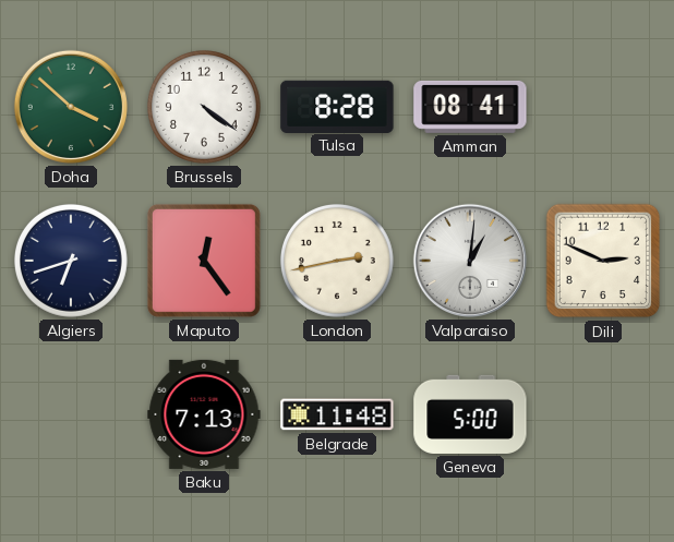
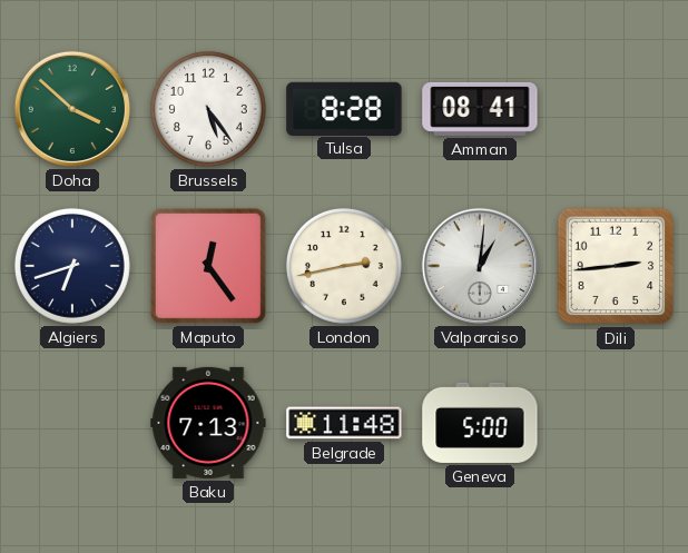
Brussels: 4:21 -> 5:24 (208, 109)
Dili: 2:49 -> 2:44 (616, 266)
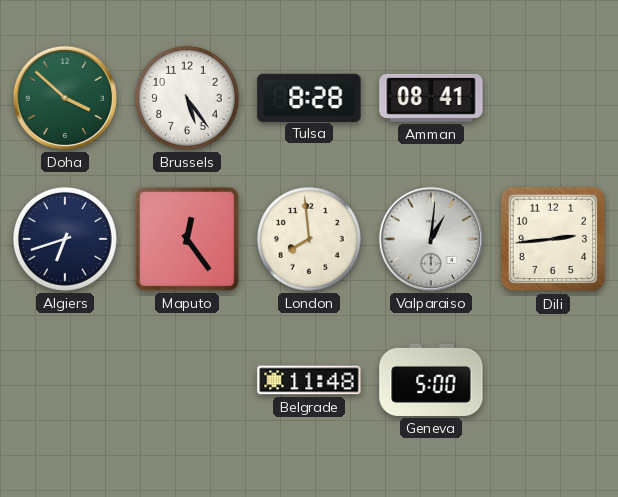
London: 2:43 -> 7:59 (309, 239)
Baku: 7:13 -> none (208, 423)
